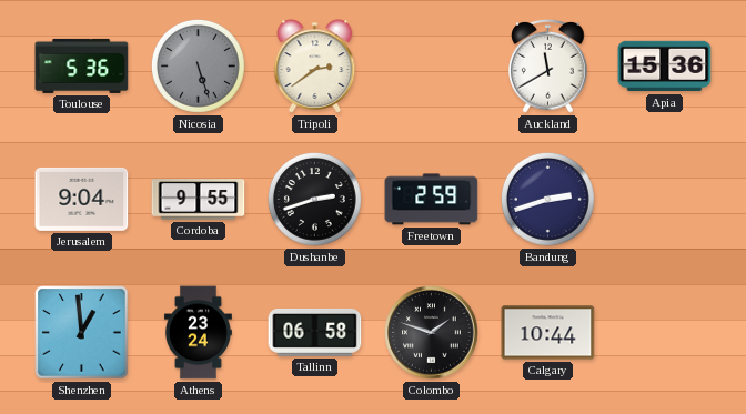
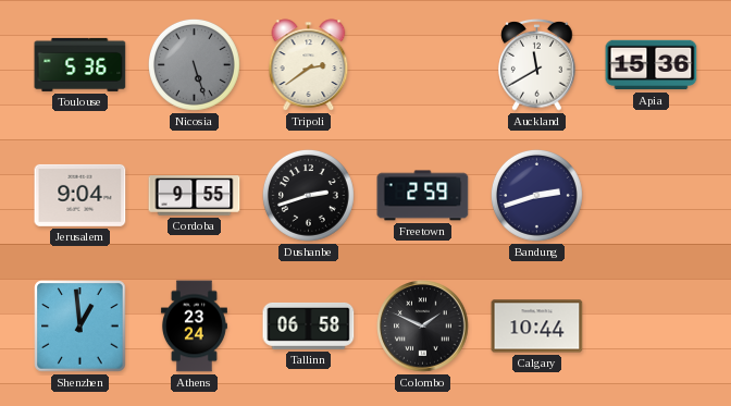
Colombo: 1:48 -> 1:49 (423, 327)
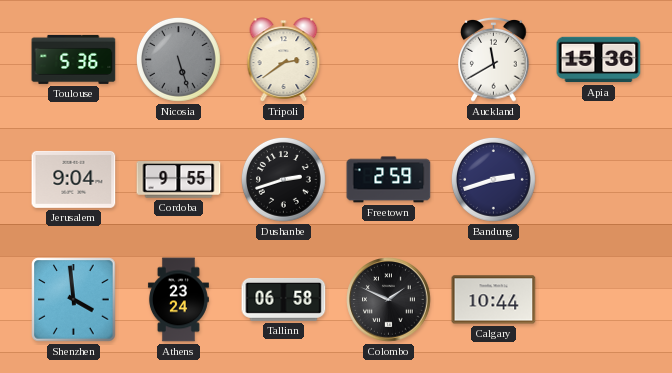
Shenzhen: 12:59 -> 3:59 (74, 300)
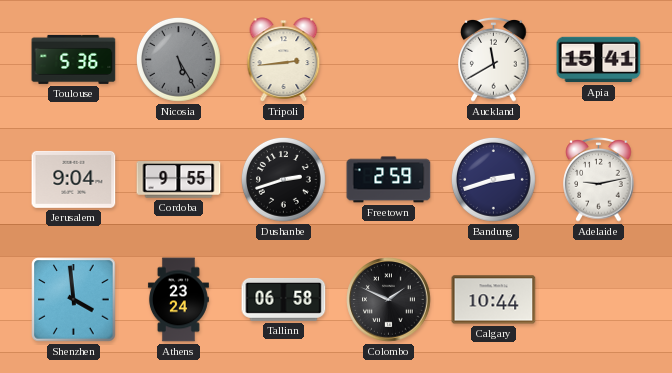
Nicosia: 5:27 -> 5:25 (178, 59)
Tripoli: 2:39 -> 2:44 (284, 60)
Apia: 15:36 -> 15:41 (599, 60)
Adelaide: none -> 9:13 (599, 180)
